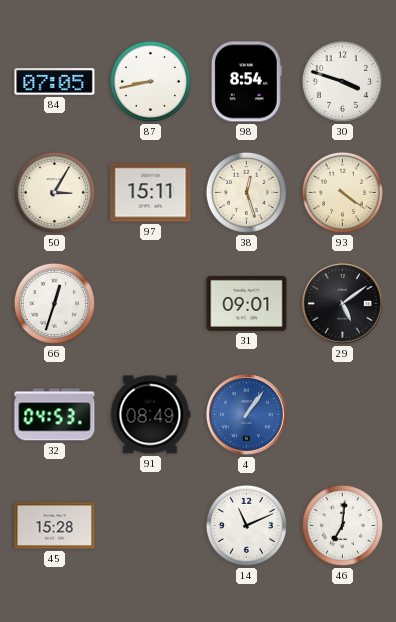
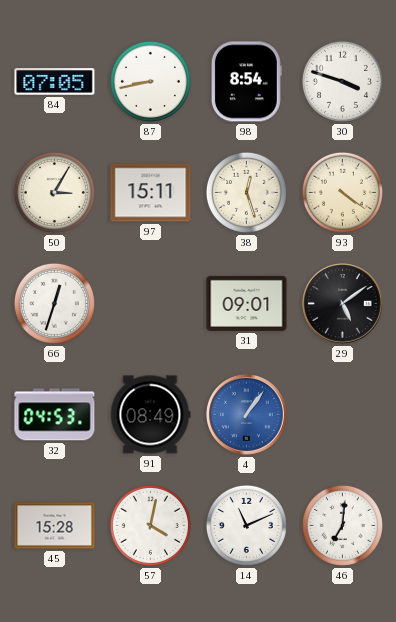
57: none -> 4:02 (150, 525)
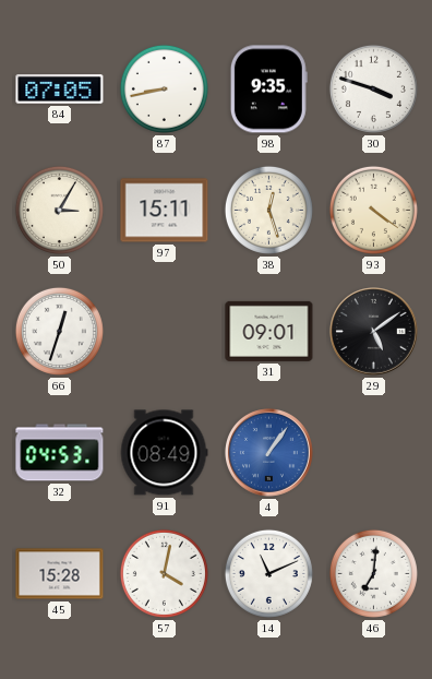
98: 8:54 -> 9:35 (268, 90)
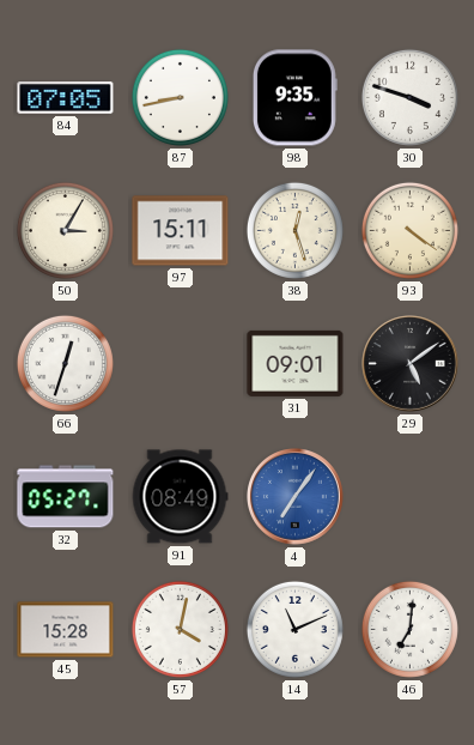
32: 04:53 -> 05:27 (66, 497)
4: 1:06 -> 7:06 (296, 497)
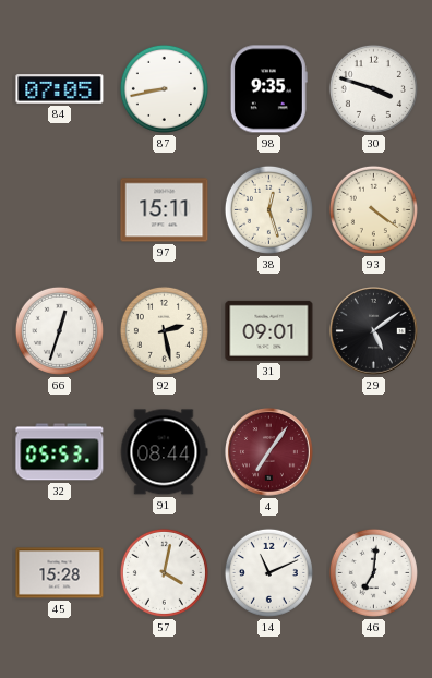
50: 3:05 -> none (65, 230)
92: none -> 2:28 (164, 330)
32: 05:27 -> 05:53 (60, 452)
91: 08:49 -> 08:44 (164, 452)
4 dial: blue -> burgundy (269, 452)
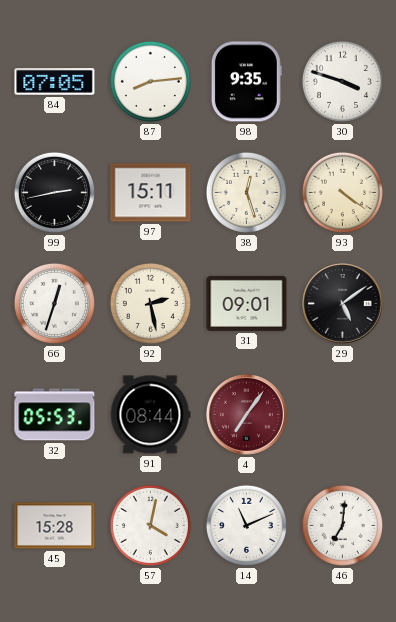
87: 8:43 -> 8:14 (150, 81)
99: none -> 2:43 (54, 192)
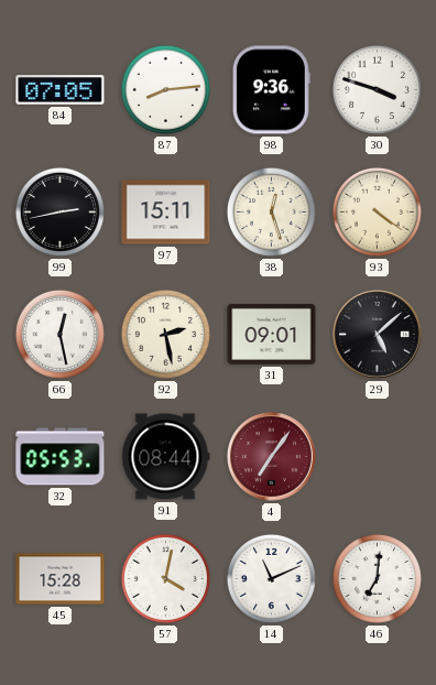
98: 9:35 -> 9:36 (271, 90)
66: 12:33 -> 12:28 (59, 334)
29: 5:09 -> 5:08 (378, 335)
